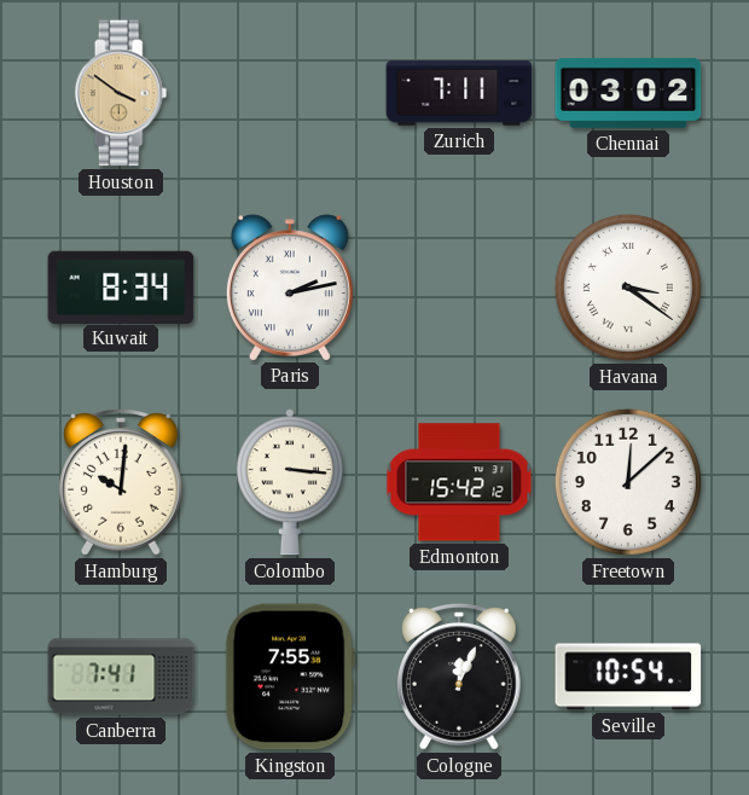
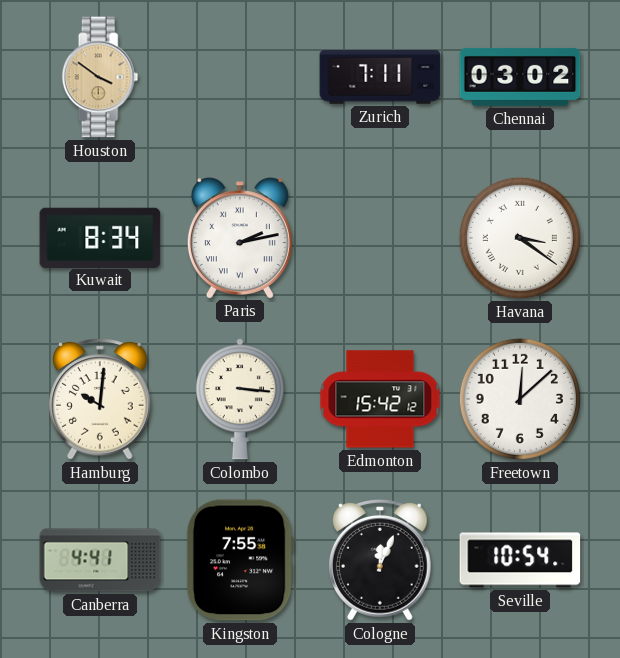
Canberra: 7:41 -> 4:41 (100, 560)
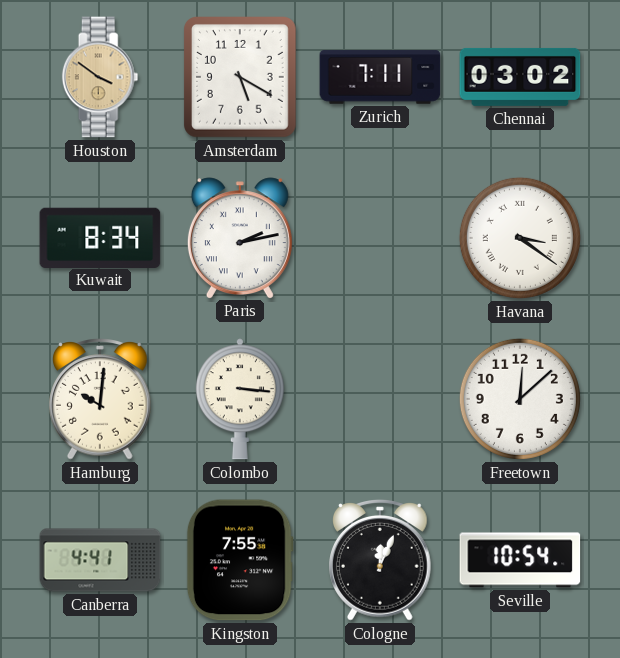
Amsterdam: none -> 5:20 (240, 78)
Edmonton: 15:42 -> none (380, 399)
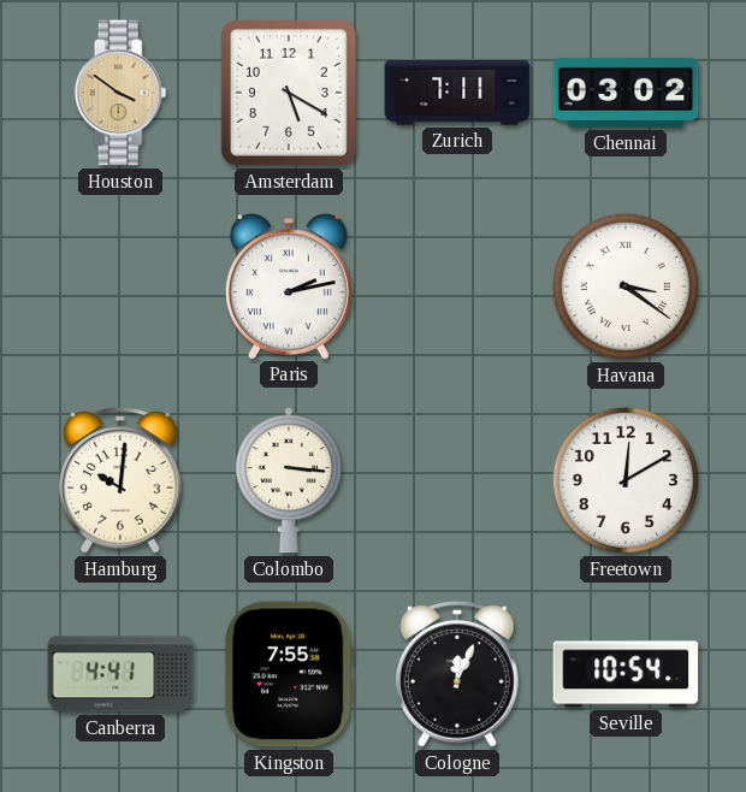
Kuwait: 8:34 -> none (100, 237)
Freetown: 12:08 -> 12:10 (626, 480)
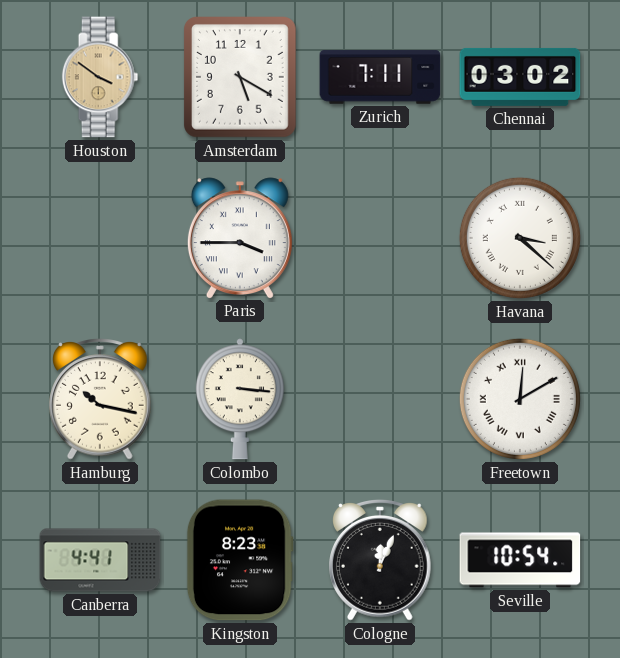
Paris: 2:13 -> 3:45 (240, 238)
Havana: 3:21 -> 3:22 (520, 238)
Hamburg: 10:01 -> 10:17 (101, 399)
Freetown numerals: Arabic -> Roman (520, 399)
Kingston: 7:55 -> 8:23 (240, 560)
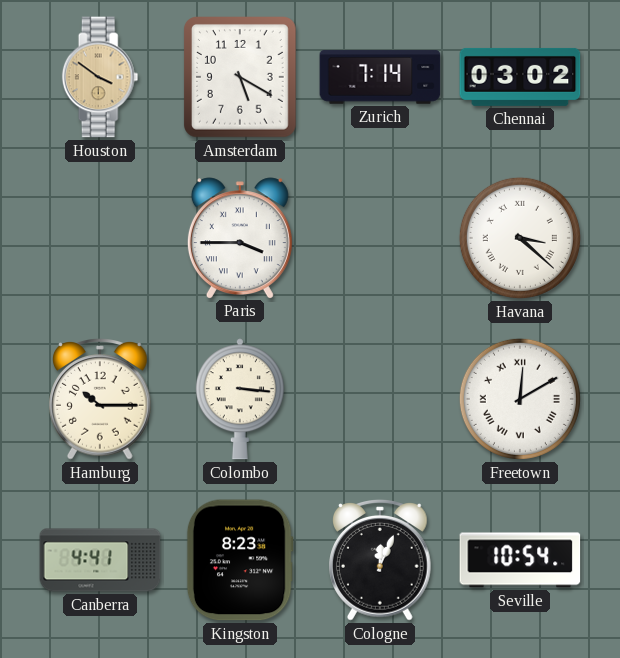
Zurich: 7:11 -> 7:14 (380, 77)
Hamburg: 10:17 -> 10:15 (101, 399)
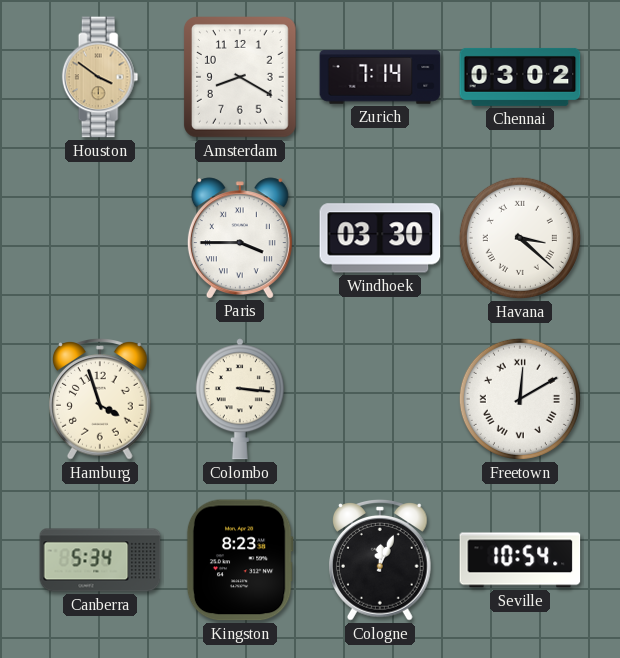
Amsterdam: 5:20 -> 8:20 (240, 78)
Windhoek: none -> 03:30 (380, 238)
Hamburg: 10:15 -> 3:57 (101, 399)
Canberra: 4:41 -> 5:34 (100, 560)
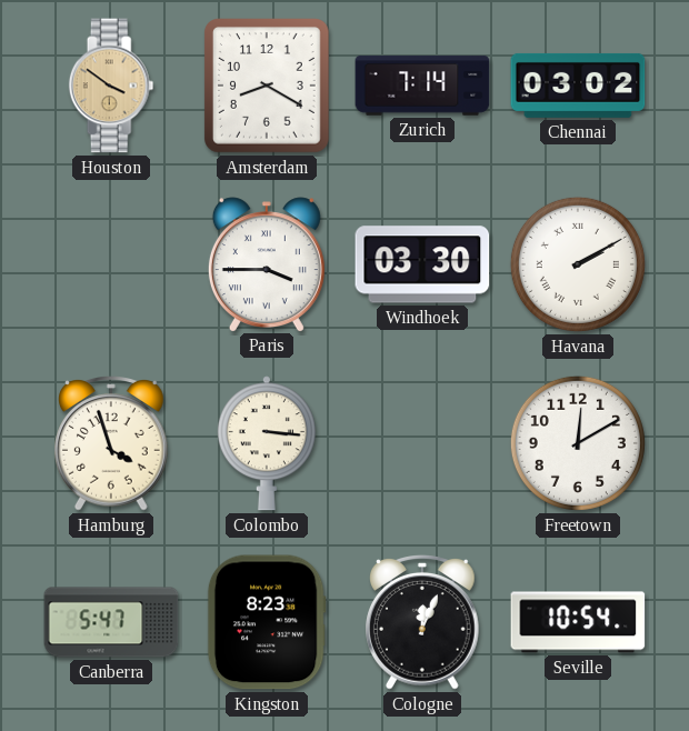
Havana: 3:22 -> 2:10 (578, 264)
Freetown numerals: Roman -> Arabic (578, 443)
Canberra: 5:34 -> 5:47 (111, 622)
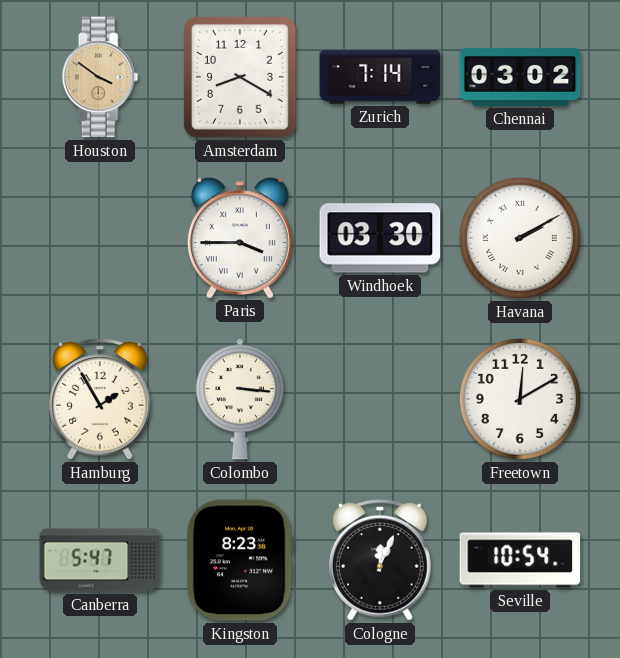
Hamburg: 3:57 -> 1:55 (101, 399)
